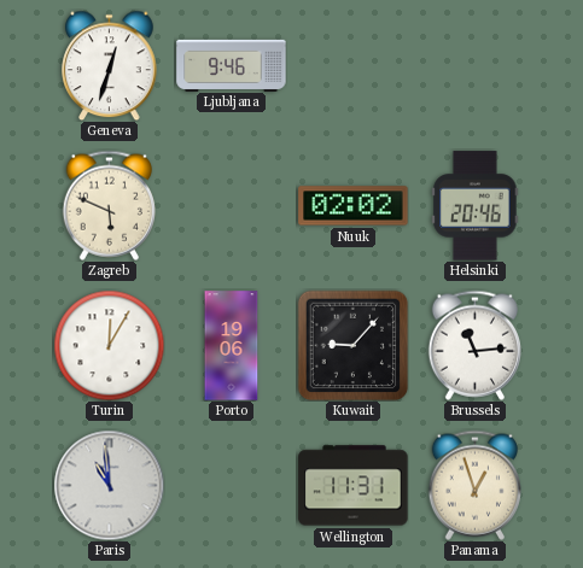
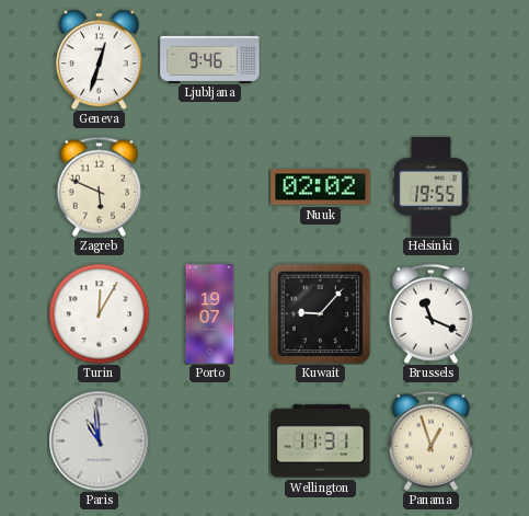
Helsinki: 20:46 -> 19:55 (432, 187)
Porto: 19:06 -> 19:07 (210, 314)
Brussels: 11:14 -> 11:19 (430, 313)
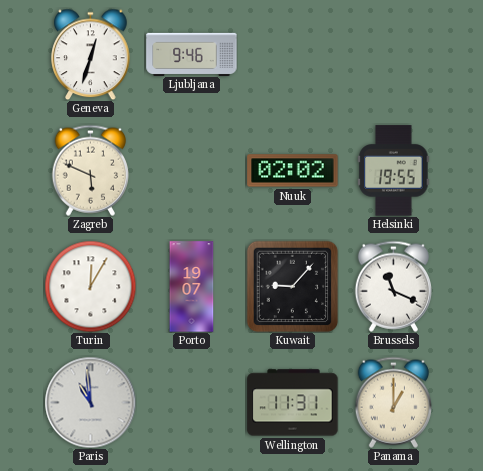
Panama: 12:57 -> 1:00 (393, 402)
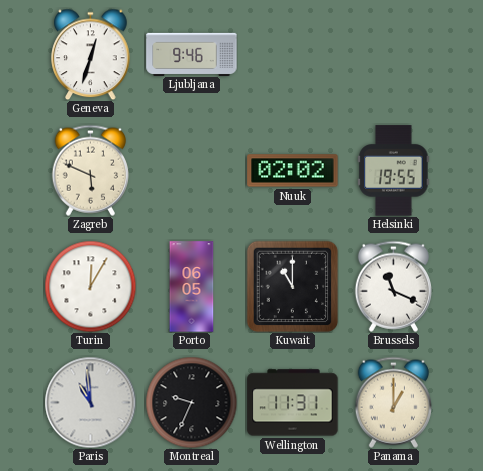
Porto: 19:07 -> 06:05 (192, 287)
Kuwait: 9:07 -> 11:00 (292, 286)
Montreal: none -> 9:34 (191, 402)
